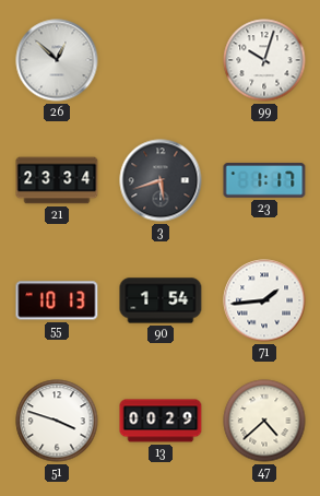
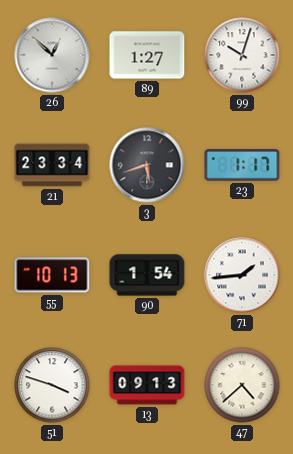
89: none -> 1:27 (147, 55)
13: 00:29 -> 09:13 (147, 385)
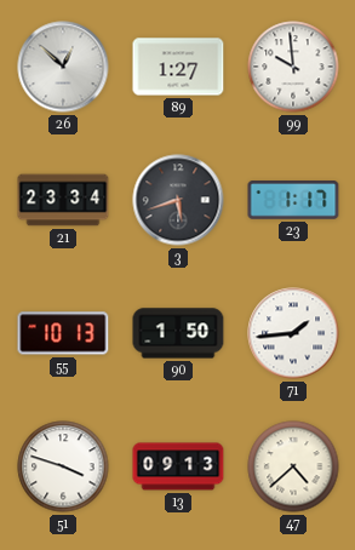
99: 10:03 -> 9:59 (293, 67)
90: 1:54 -> 1:50 (178, 333)
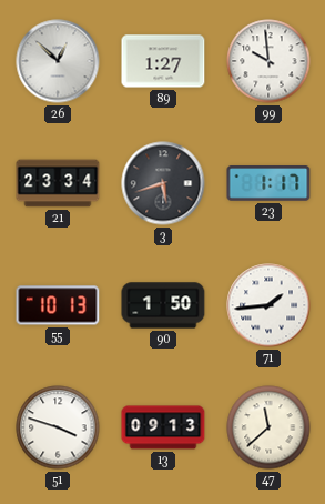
47: 4:38 -> 11:38 (268, 427)
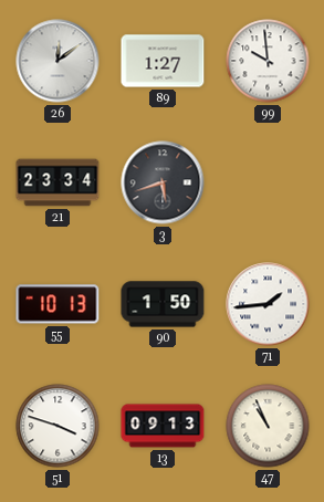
26: 12:52 -> 12:09 (58, 61)
23: 1:17 -> none (268, 183)
47: 11:38 -> 10:56 (268, 426)
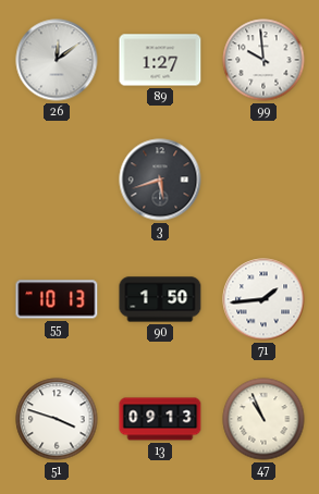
21: 23:34 -> none (58, 182)
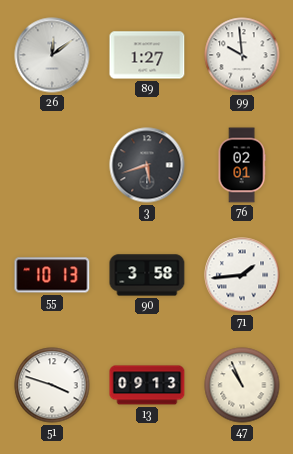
76: none -> 02:01 (242, 165)
90: 1:50 -> 3:58 (147, 275)
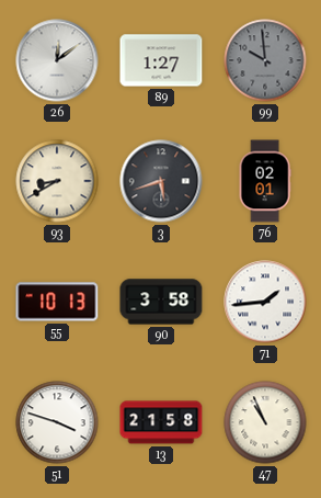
99 dial: white -> grey (265, 60)
93: none -> 8:40 (57, 181)
13: 09:13 -> 21:58 (161, 422)
